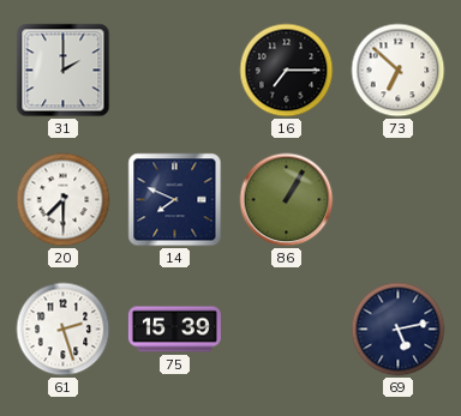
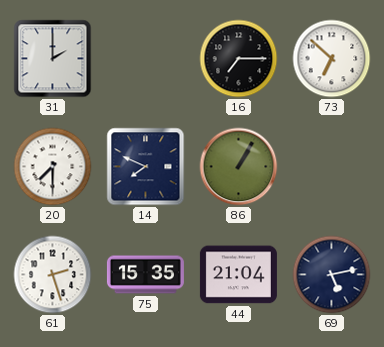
75: 15:39 -> 15:35 (145, 275)
44: none -> 21:04 (238, 275)
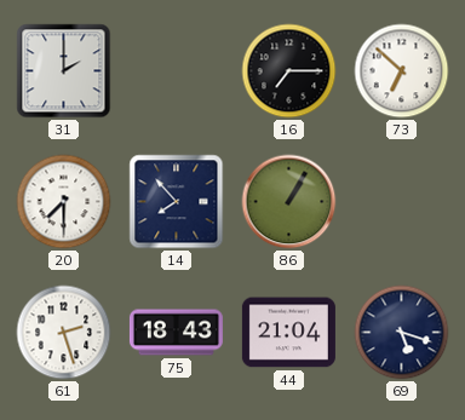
14: 7:49 -> 7:53 (177, 202)
75: 15:35 -> 18:43 (176, 333)
69: 5:13 -> 5:18 (402, 333)
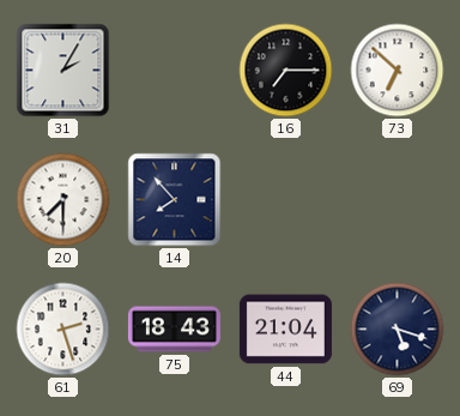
31: 2:00 -> 2:05 (63, 71)
86: 1:05 -> none (289, 202)
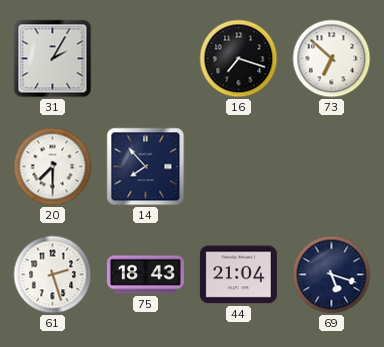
16: 7:15 -> 7:18 (239, 59)
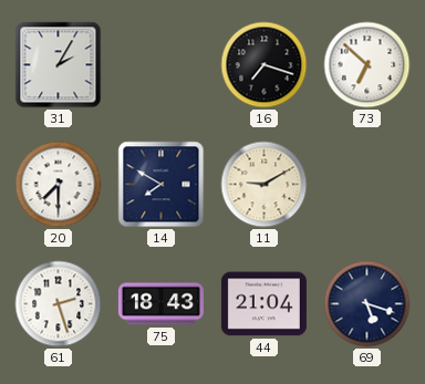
14: 7:53 -> 7:50 (162, 185)
11: none -> 9:10 (265, 185)
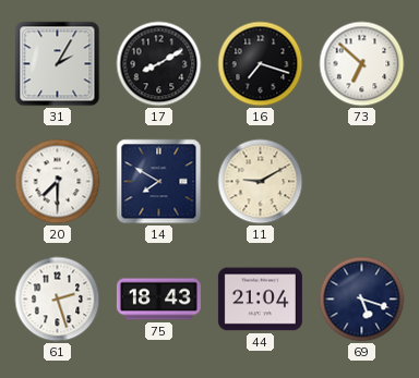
17: none -> 8:10 (159, 64)
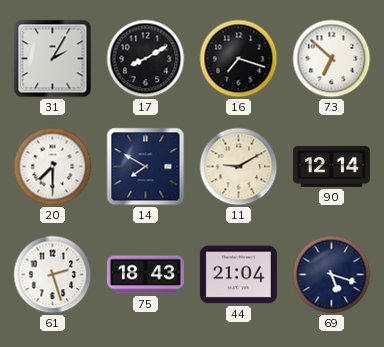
90: none -> 12:14 (331, 166)
